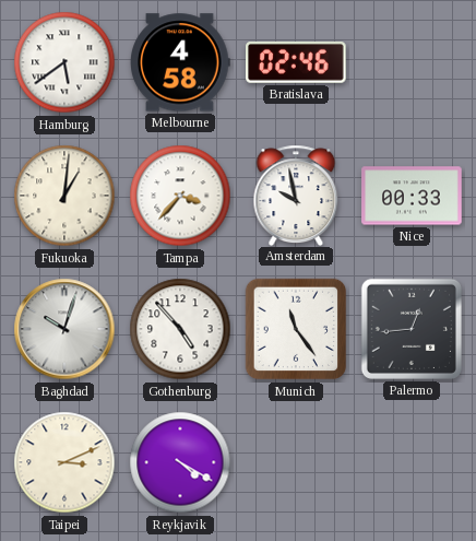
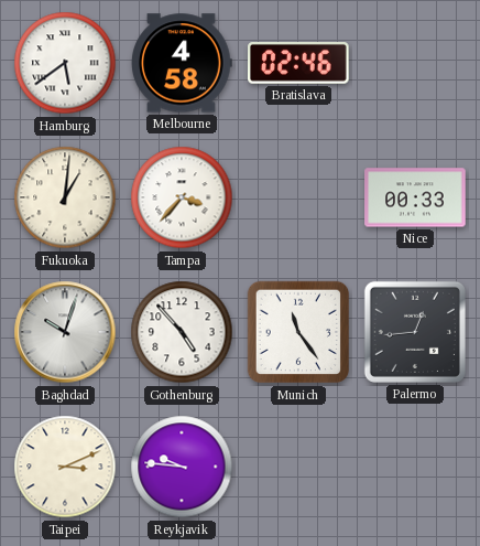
Amsterdam: 9:58 -> none (296, 195)
Reykjavik: 4:20 -> 9:46 (182, 467)
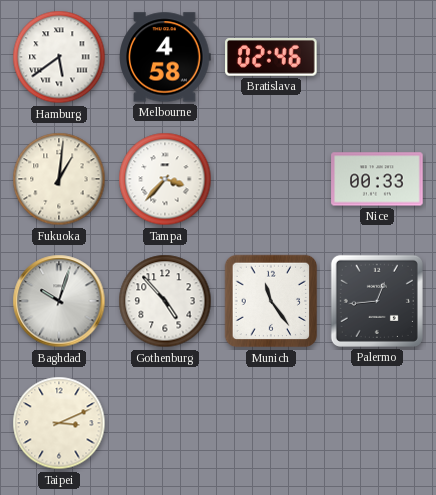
Reykjavik: 9:46 -> none (182, 467)
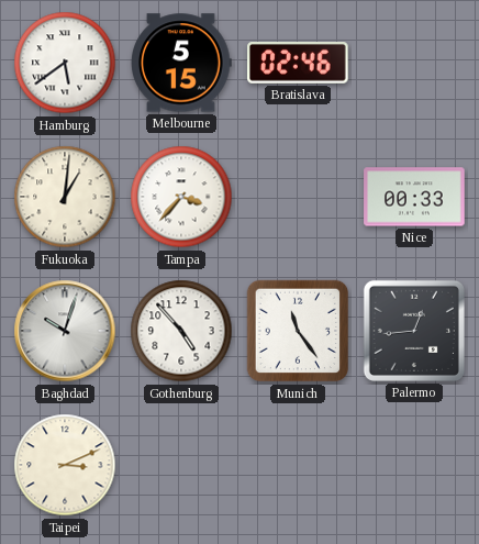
Melbourne: 4:58 -> 5:15 (181, 63)
